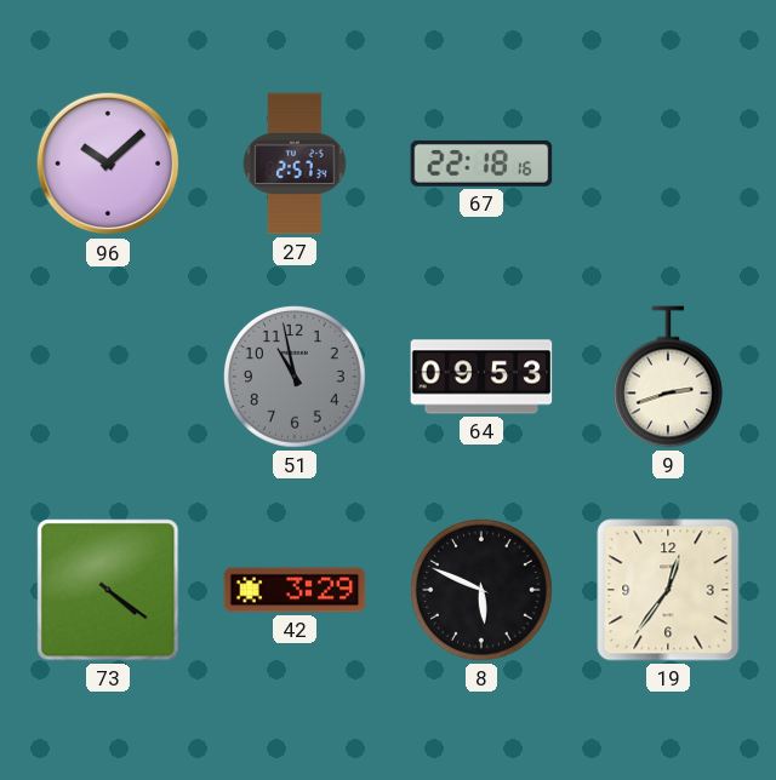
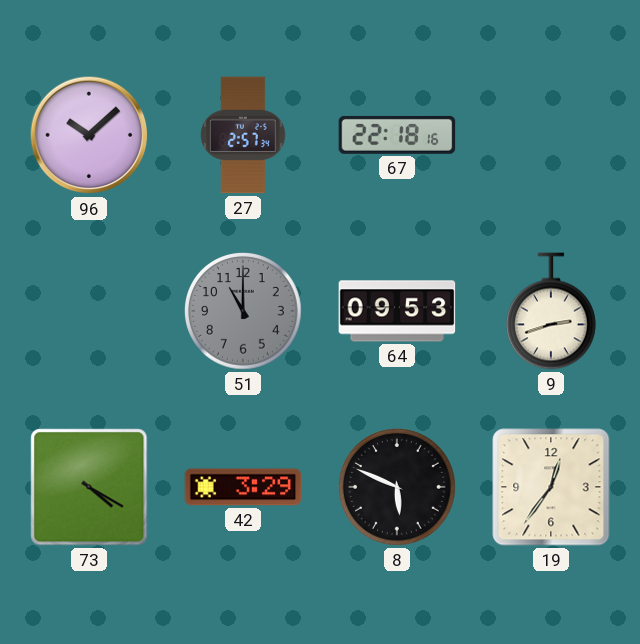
51: 10:58 -> 11:00 (244, 312)
73: 4:21 -> 4:20 (89, 487)
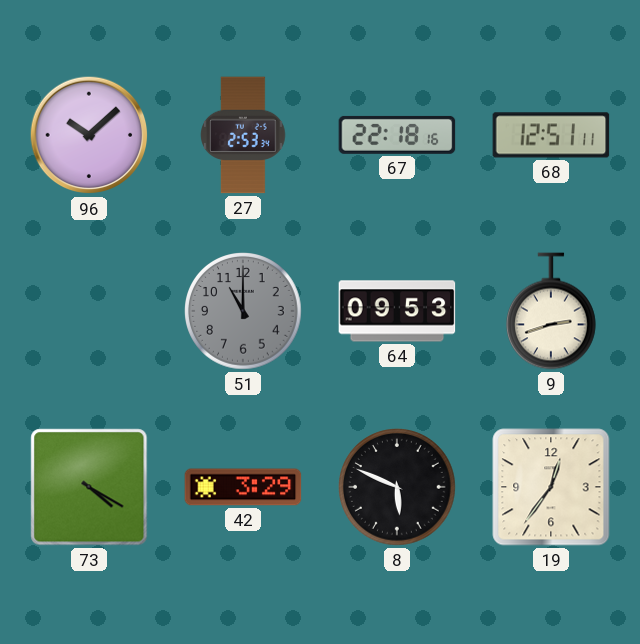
27: 2:57 -> 2:53 (243, 135)
68: none -> 12:51 (551, 135)
